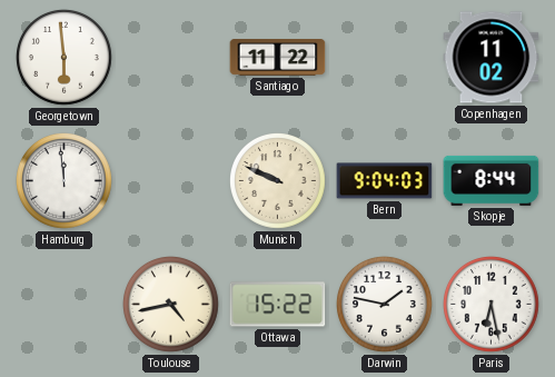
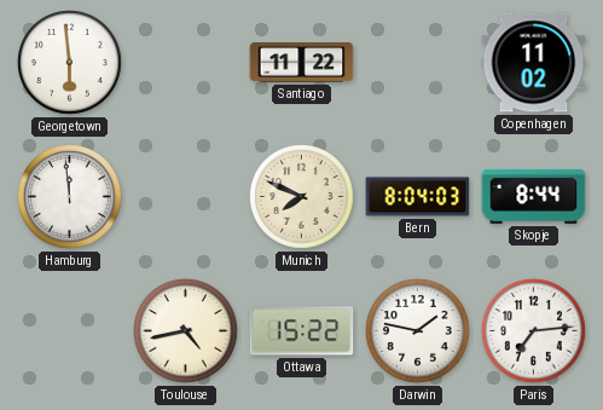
Munich: 9:49 -> 7:49 (302, 197)
Bern: 9:04 -> 8:04 (418, 197)
Paris: 6:28 -> 7:14 (534, 331)
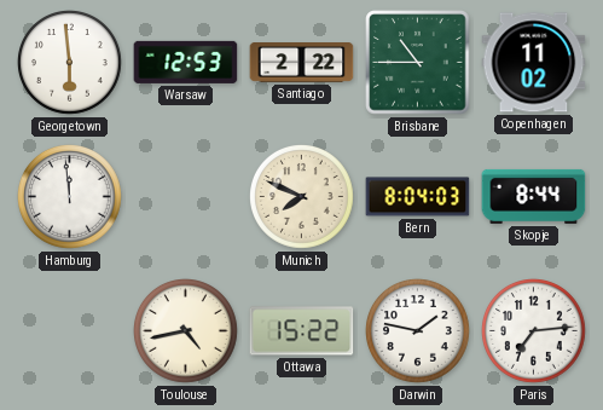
Warsaw: none -> 12:53 (186, 62)
Santiago: 11:22 -> 2:22 (302, 63)
Brisbane: none -> 10:45 (418, 63)
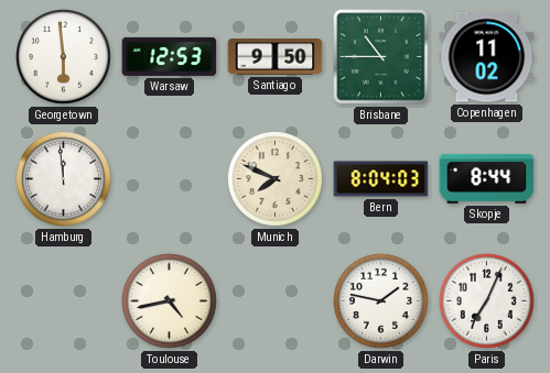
Santiago: 2:22 -> 9:50 (276, 57)
Ottawa: 15:22 -> none (302, 331)
Paris: 7:14 -> 7:04 (487, 301)
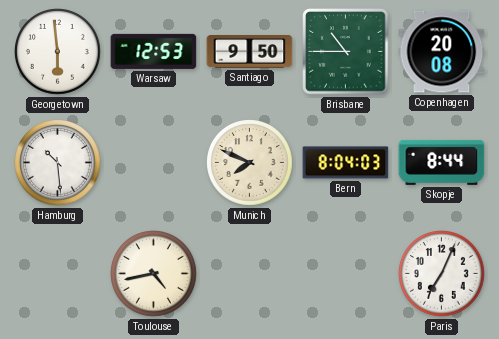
Copenhagen: 11:02 -> 20:08 (442, 52)
Hamburg: 11:59 -> 10:29 (58, 163)
Darwin: 1:47 -> none (381, 301)
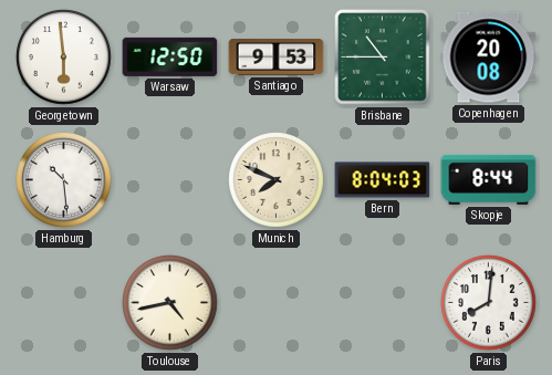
Warsaw: 12:53 -> 12:50 (170, 56)
Santiago: 9:50 -> 9:53 (277, 58)
Paris: 7:04 -> 8:01 (489, 303)
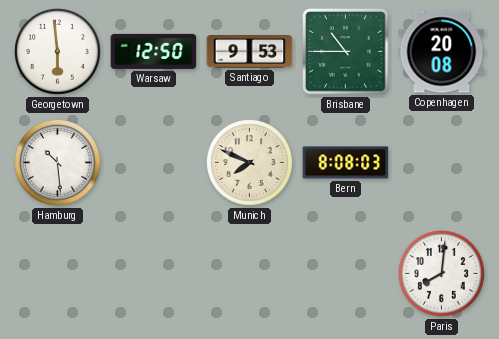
Bern: 8:04 -> 8:08 (346, 163)
Skopje: 8:44 -> none (489, 179)
Toulouse: 4:43 -> none (170, 303)
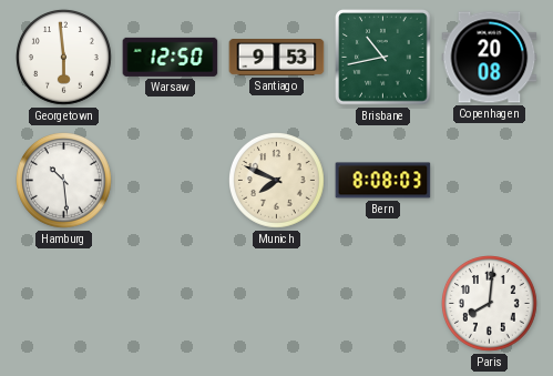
Brisbane: 10:45 -> 10:43 (383, 58)
